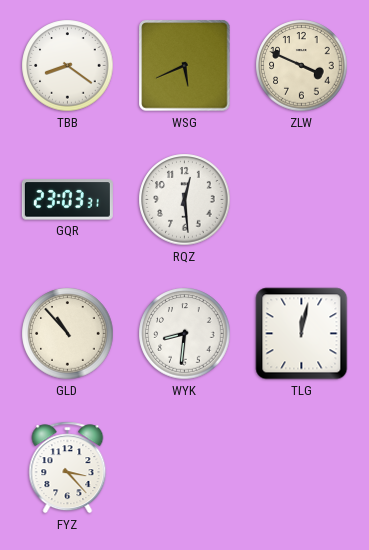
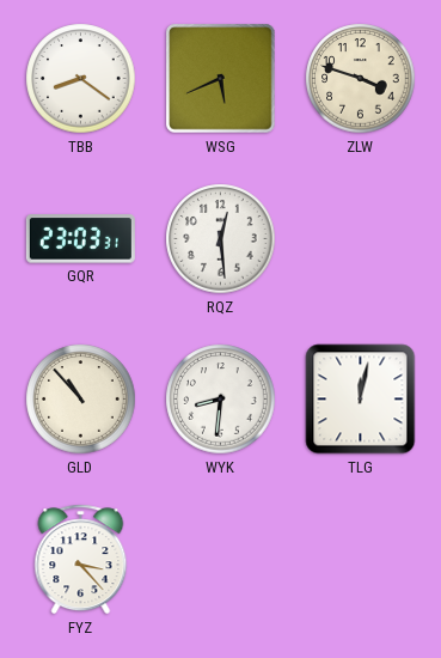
ZLW: 3:49 -> 3:48 (361, 79)
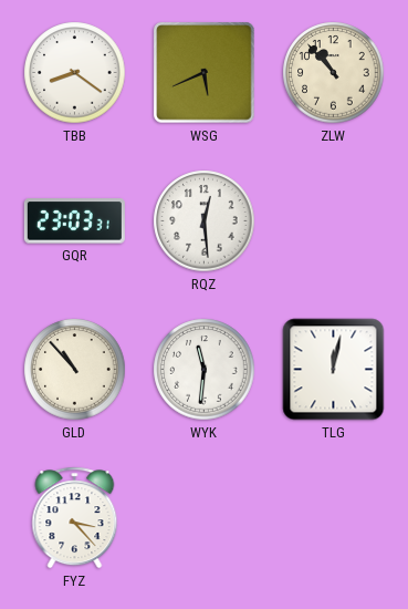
ZLW: 3:48 -> 10:53 (334, 73)
WYK: 8:31 -> 11:31 (205, 370)
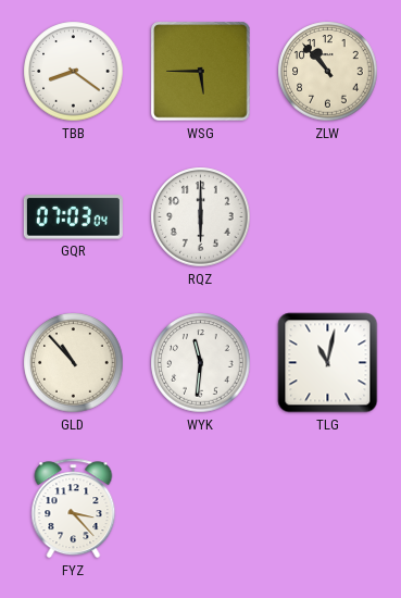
WSG: 5:41 -> 5:45 (201, 72)
GQR: 23:03 -> 07:03 (73, 217)
RQZ: 12:29 -> 6:00 (201, 217)
TLG: 12:02 -> 11:02 (328, 363)
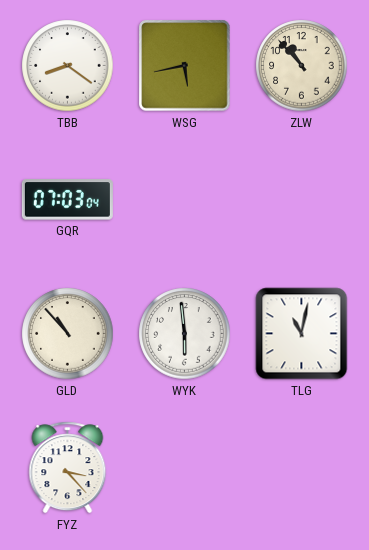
WSG: 5:45 -> 5:43 (185, 66)
RQZ: 6:00 -> none (201, 217)
WYK: 11:31 -> 5:59 (185, 334)
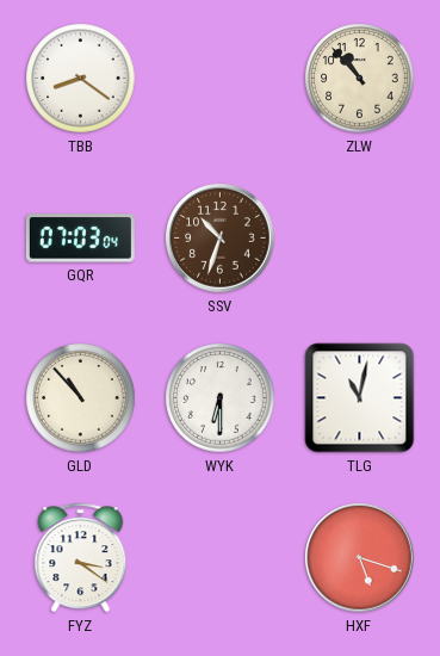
WSG: 5:43 -> none (185, 66)
SSV: none -> 10:33 (221, 239)
WYK: 5:59 -> 6:30 (221, 398)
FYZ: 3:23 -> 3:21 (81, 558)
HXF: none -> 5:18 (360, 558)
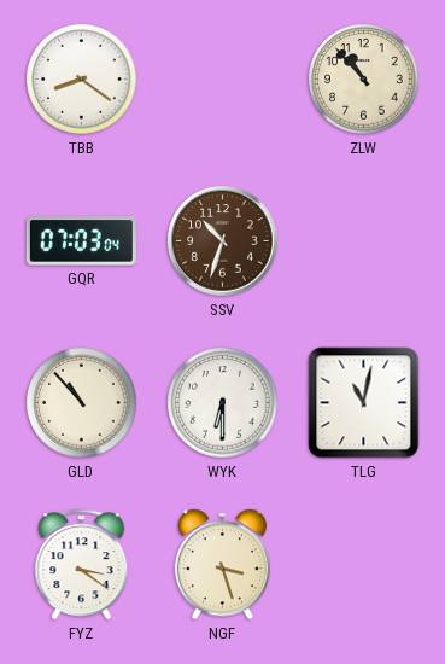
NGF: none -> 3:27 (222, 565)
HXF: 5:18 -> none (360, 558)
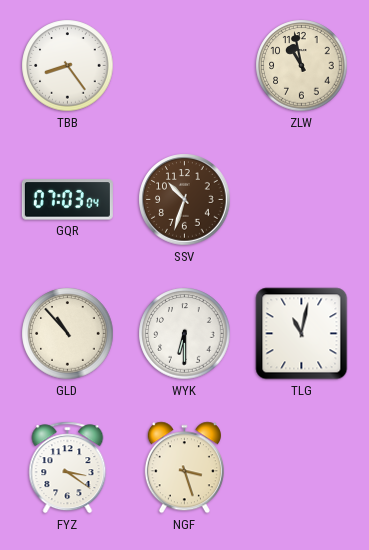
TBB: 8:21 -> 8:24 (68, 66)
ZLW: 10:53 -> 10:58 (302, 66)
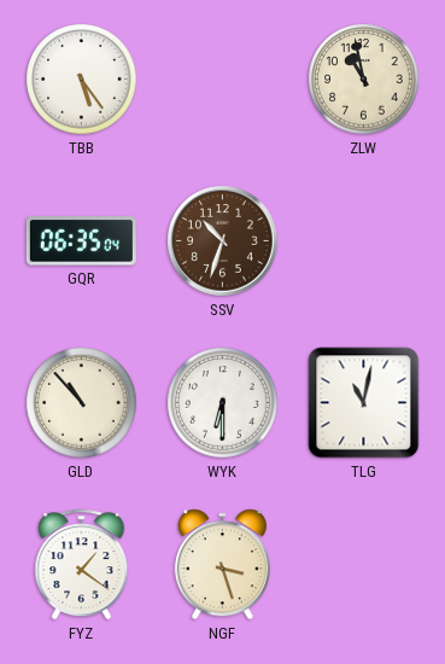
TBB: 8:24 -> 5:24 (82, 80)
GQR: 07:03 -> 06:35 (81, 241)
FYZ: 3:21 -> 1:21 (82, 565)
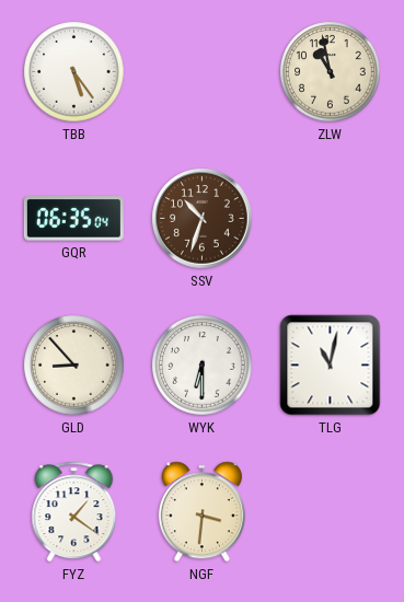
GLD: 10:53 -> 8:53 (74, 366)
NGF: 3:27 -> 3:31 (201, 512)
